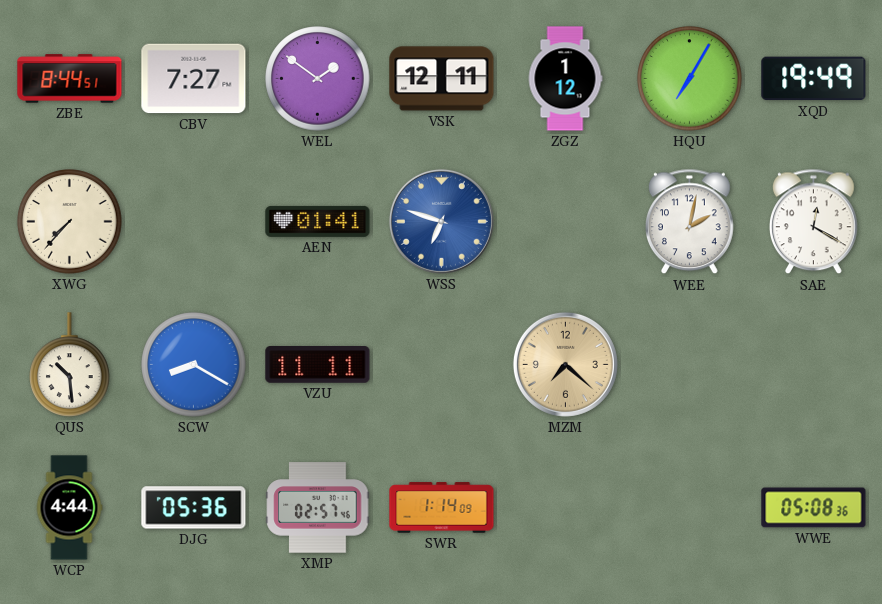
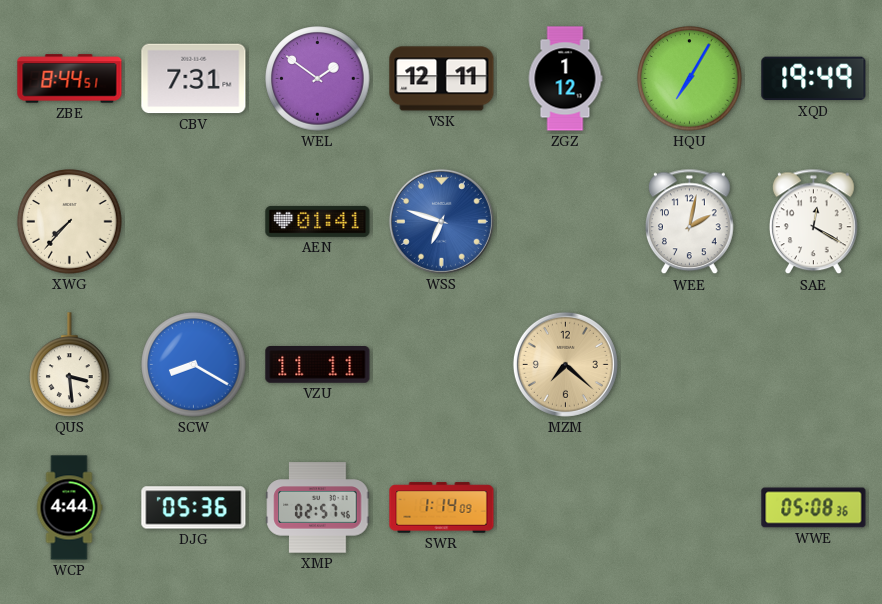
CBV: 7:27 -> 7:31 (194, 79)
QUS: 10:29 -> 3:29 (70, 365)
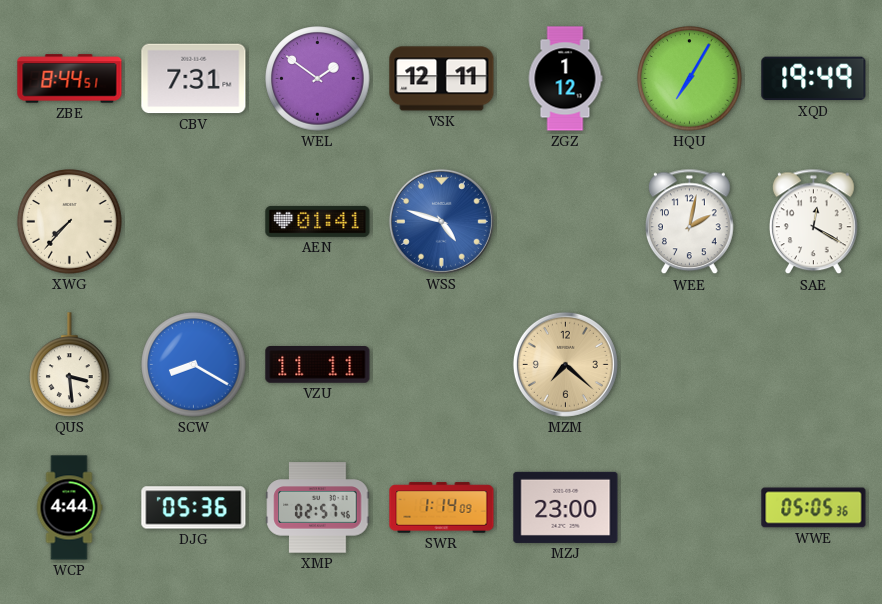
WSS: 6:48 -> 4:48 (441, 221)
MZJ: none -> 23:00 (566, 507)
WWE: 05:08 -> 05:05 (814, 508)
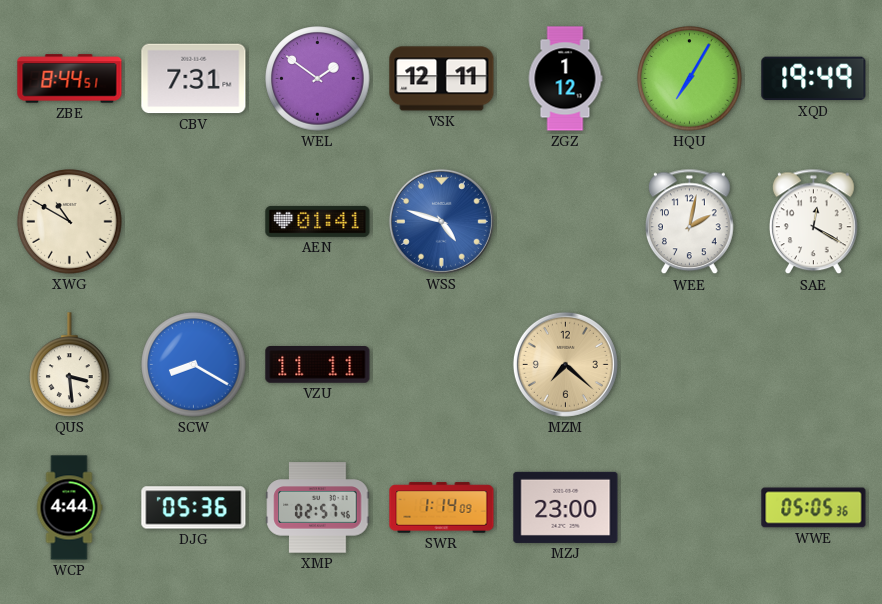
XWG: 7:37 -> 10:50 (70, 222)
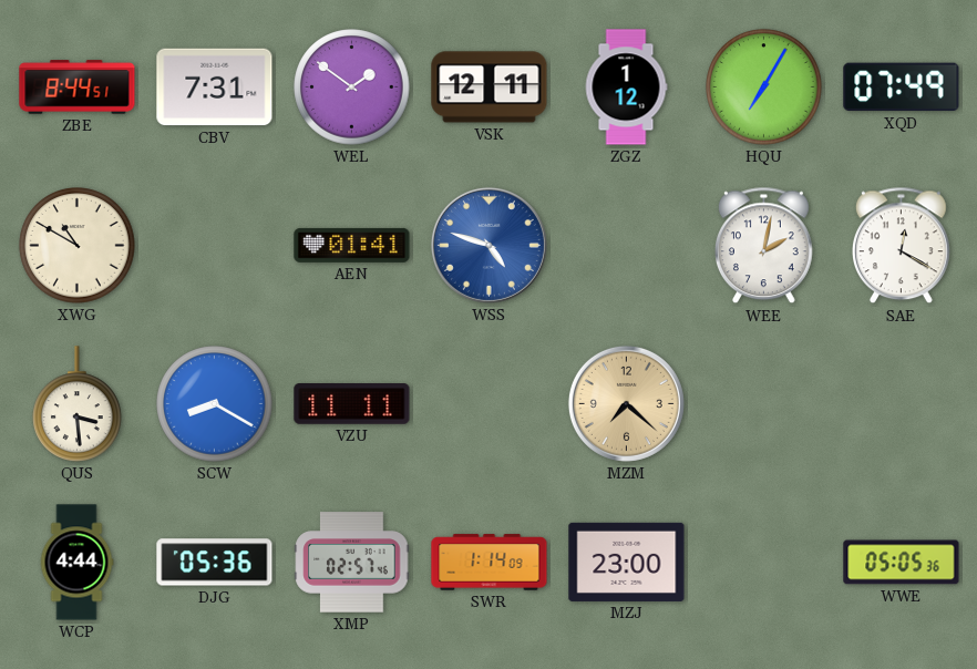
XQD: 19:49 -> 07:49 (902, 88)
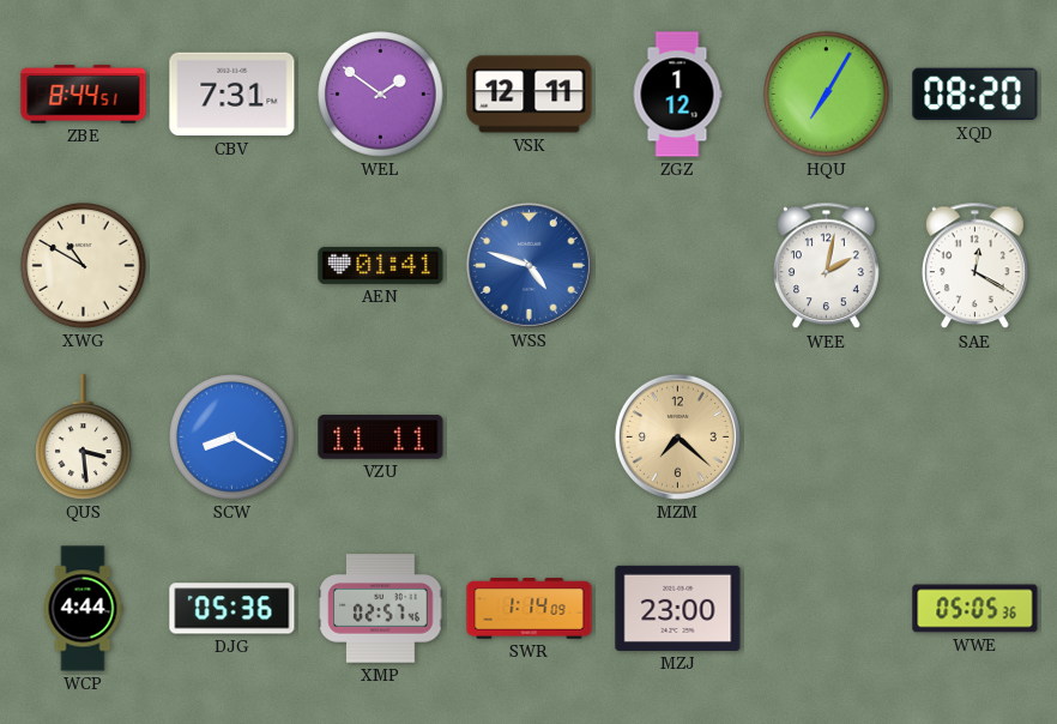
XQD: 07:49 -> 08:20 (976, 95)
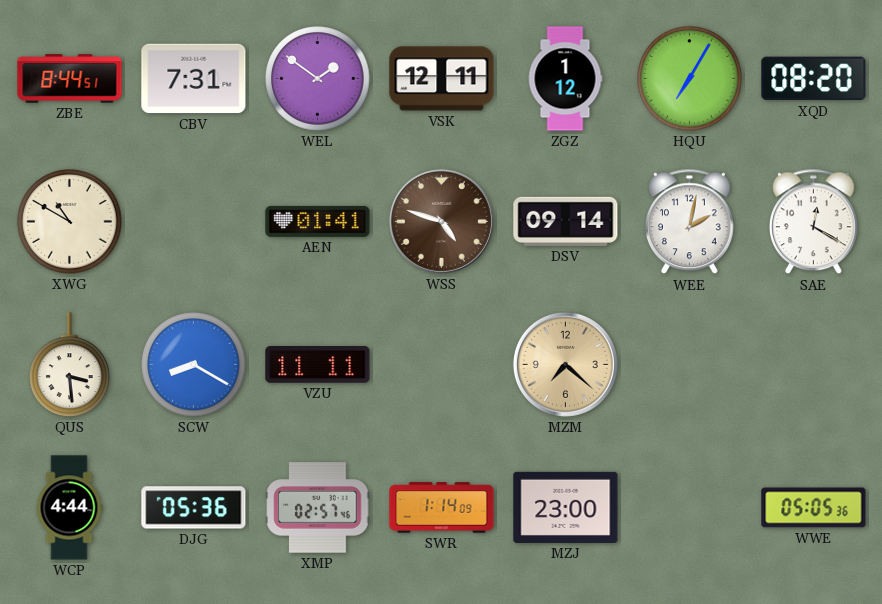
WSS dial: blue -> brown (441, 221)
DSV: none -> 09:14 (566, 221)
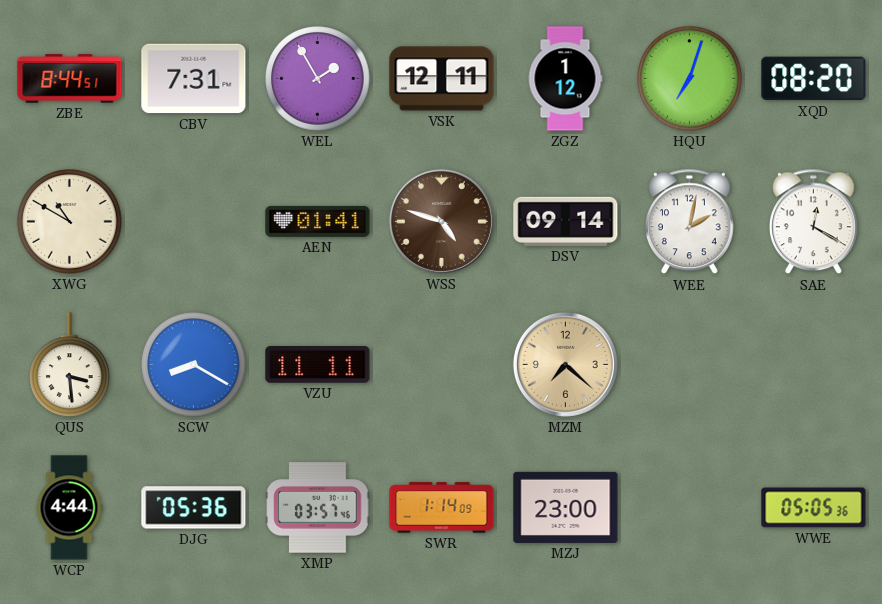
WEL: 1:51 -> 1:55 (318, 79)
HQU: 7:05 -> 7:03 (690, 79)
XMP: 02:57 -> 03:57 (318, 508)
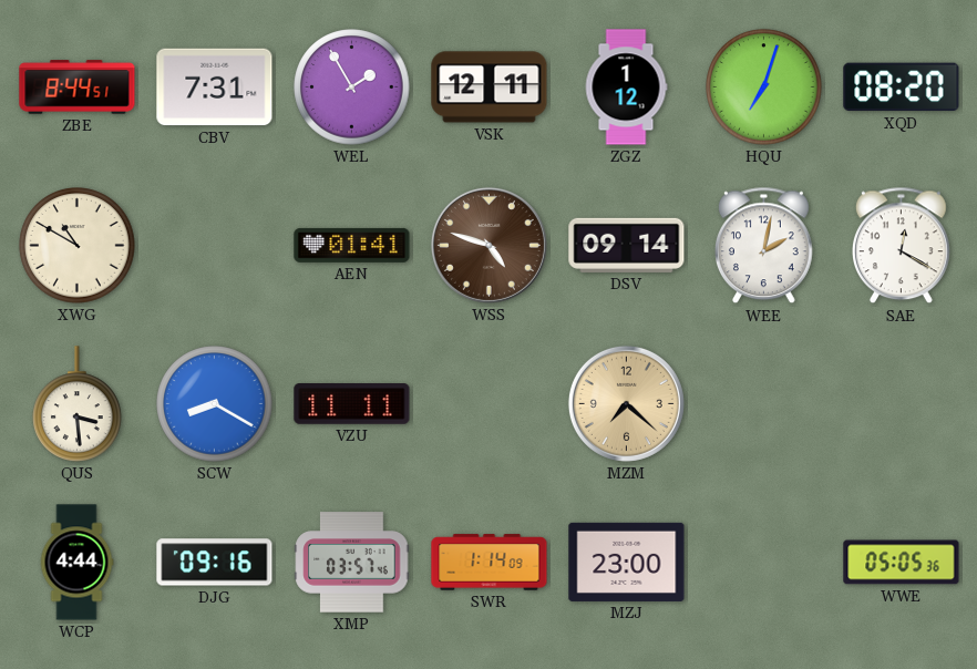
DJG: 05:36 -> 09:16 (215, 563)
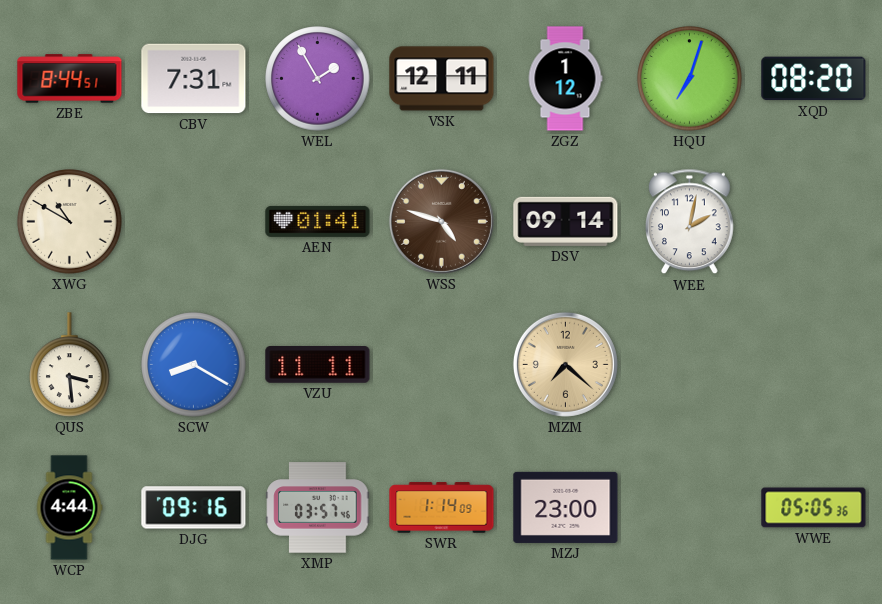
SAE: 12:20 -> none (902, 246)
